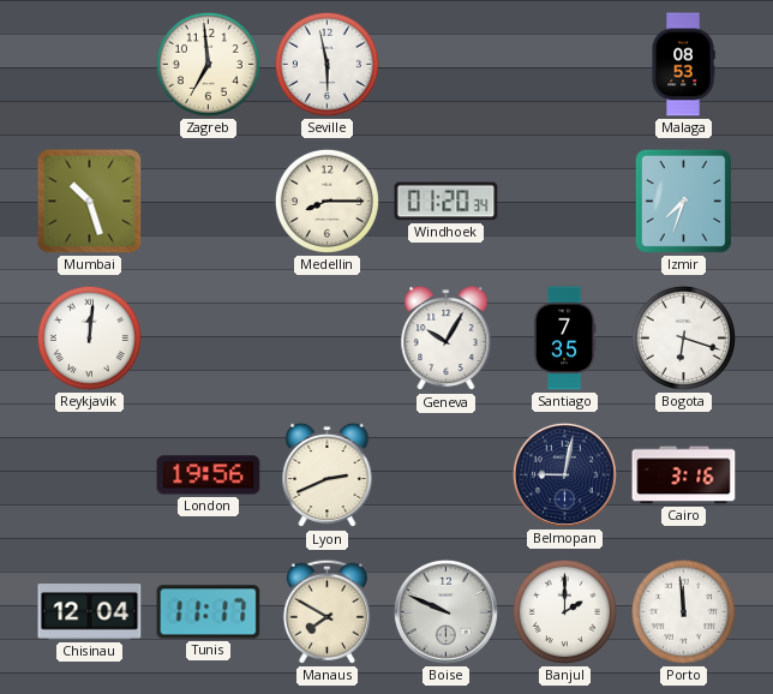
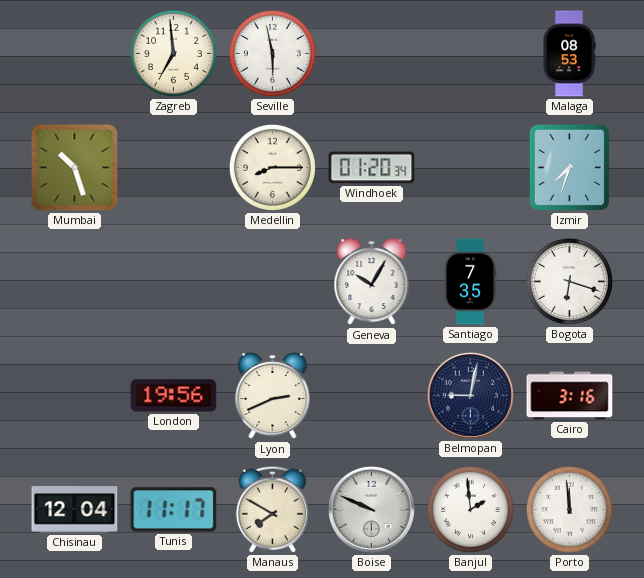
Reykjavik: 12:01 -> none (89, 337)
Banjul: 2:00 -> 1:59 (470, 509)
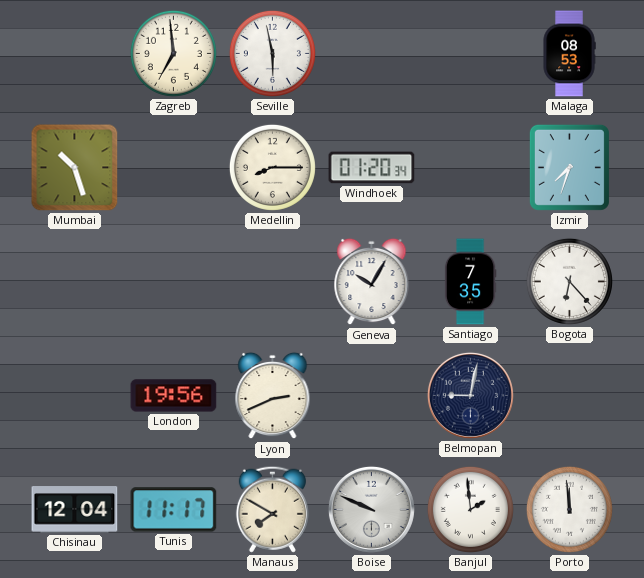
Bogota: 6:18 -> 6:23 (569, 281)
Cairo: 3:16 -> none (570, 396)
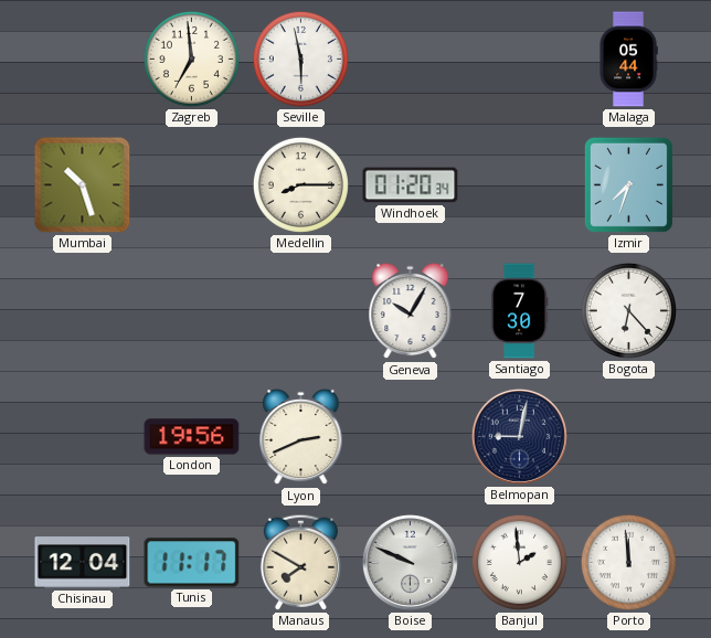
Malaga: 08:53 -> 05:44 (628, 60)
Santiago: 7:35 -> 7:30 (519, 311)
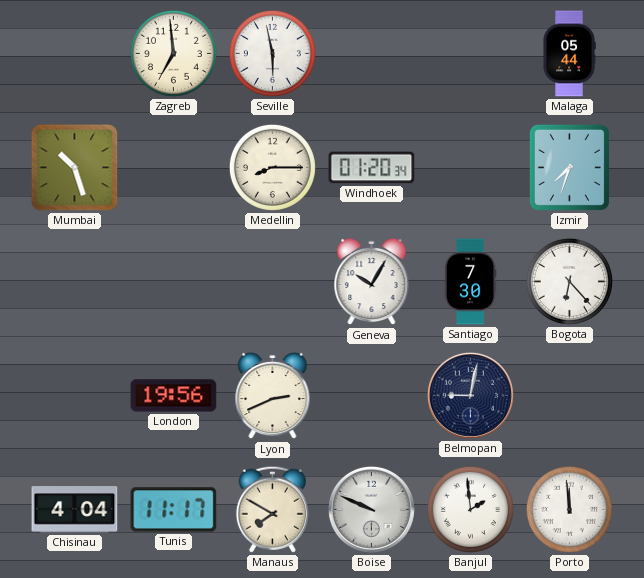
Chisinau: 12:04 -> 4:04 (75, 510)
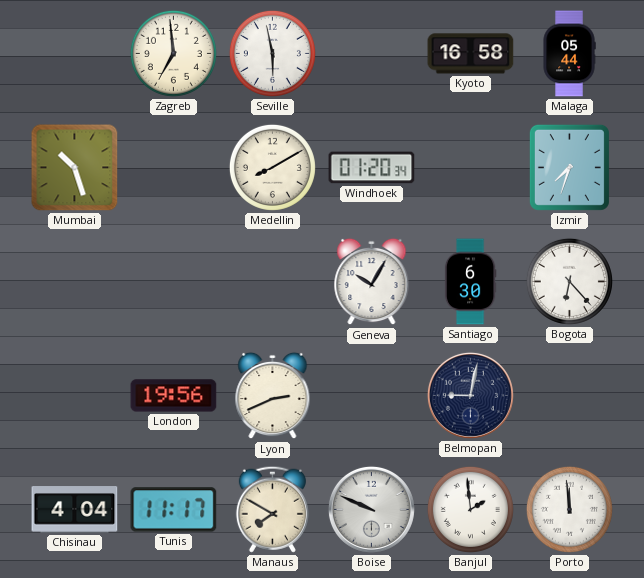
Kyoto: none -> 16:58 (471, 54)
Medellin: 8:15 -> 8:10 (272, 167)
Santiago: 7:30 -> 6:30 (470, 282)
